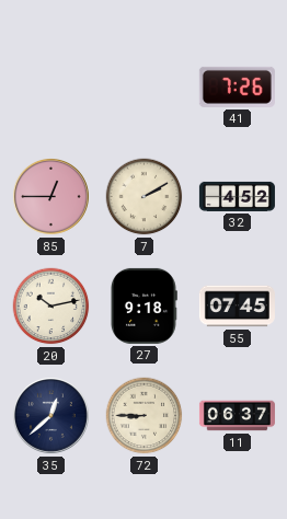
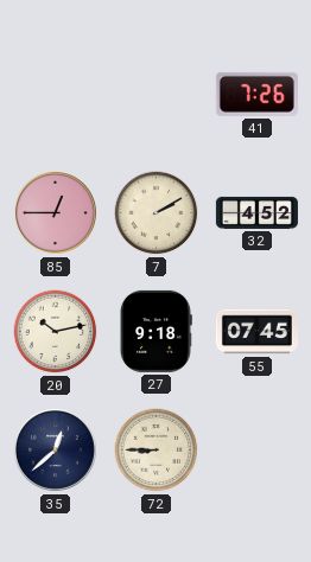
11: 06:37 -> none (237, 416)
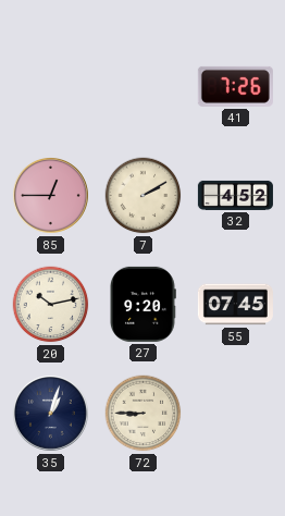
27: 9:18 -> 9:20 (144, 304)
35: 12:38 -> 1:03 (51, 414)
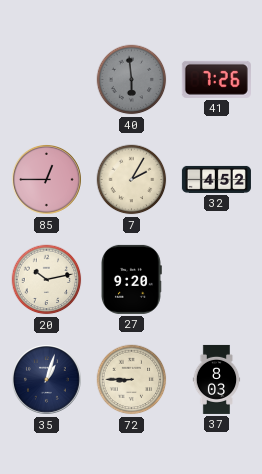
40: none -> 5:59 (132, 80)
7: 2:10 -> 2:05 (132, 180)
55: 07:45 -> none (235, 305)
37: none -> 8:03 (217, 379)
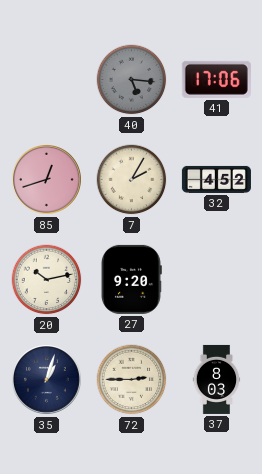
40: 5:59 -> 5:16 (132, 80)
41: 7:26 -> 17:06 (216, 79)
85: 12:45 -> 12:42 (47, 180)
72: 8:45 -> 2:45 (132, 380)
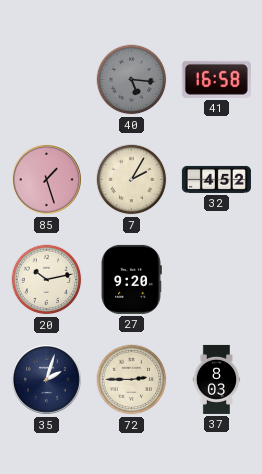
41: 17:06 -> 16:58 (216, 79)
85: 12:42 -> 1:27 (47, 180)
35: 1:03 -> 2:03 (47, 380)
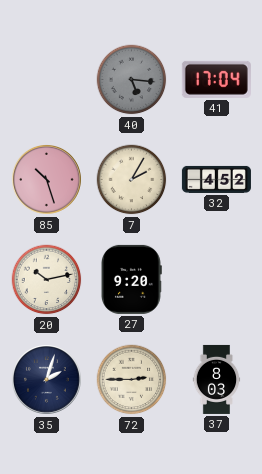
41: 16:58 -> 17:04 (216, 79)
85: 1:27 -> 10:27 (47, 180)
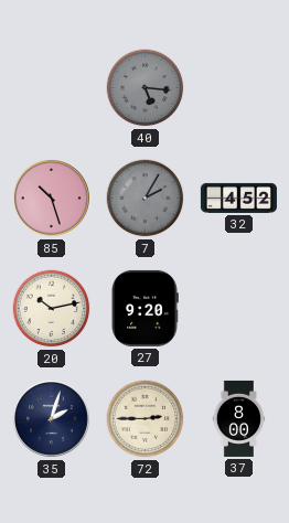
41: 17:04 -> none (216, 79)
7 dial: cream -> grey (146, 199)
37: 8:03 -> 8:00 (239, 418)
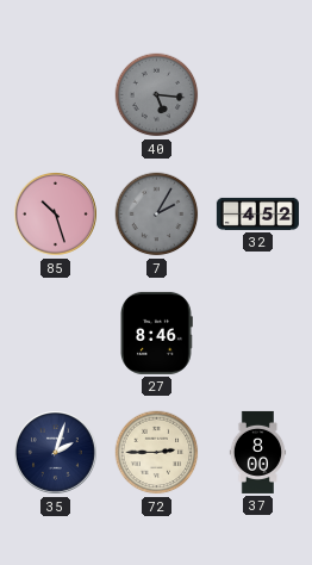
20: 10:13 -> none (52, 309)
27: 9:20 -> 8:46 (157, 333)
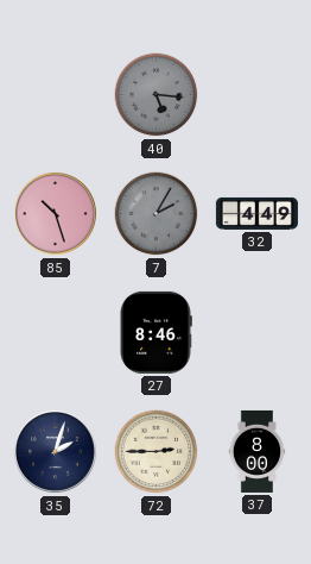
32: 4:52 -> 4:49 (256, 213)
